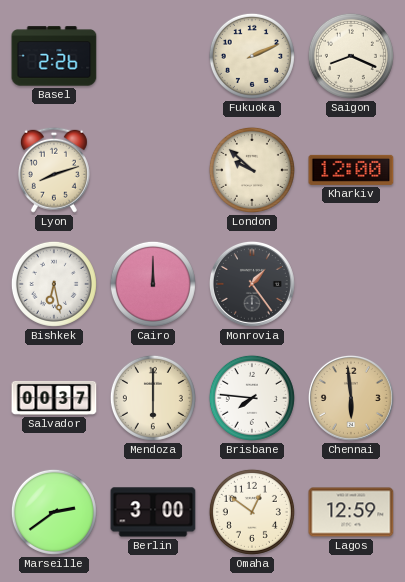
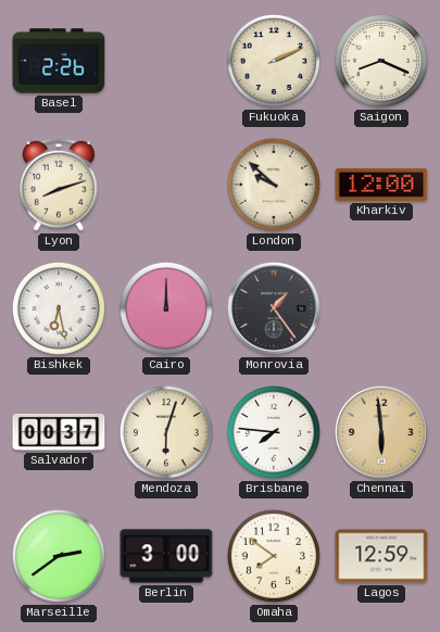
Mendoza: 6:00 -> 6:03 (166, 432)
Omaha: 12:51 -> 7:51 (274, 556)
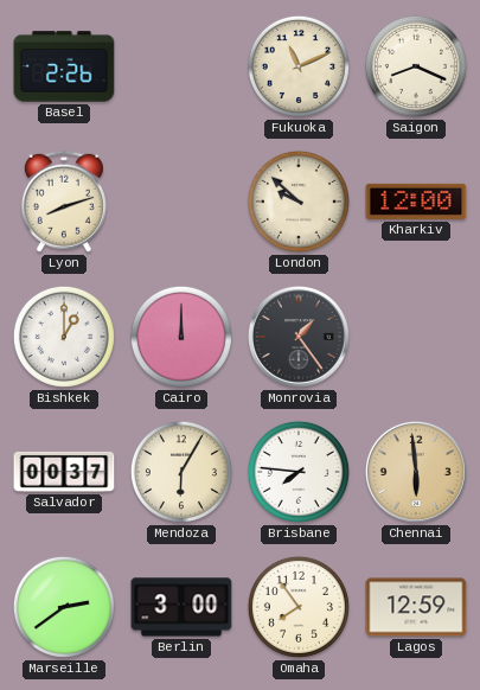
Fukuoka: 2:11 -> 11:11 (299, 66)
Bishkek: 6:28 -> 1:00 (64, 337)
Mendoza: 6:03 -> 6:05 (181, 472)
Omaha: 7:51 -> 7:54 (299, 607)
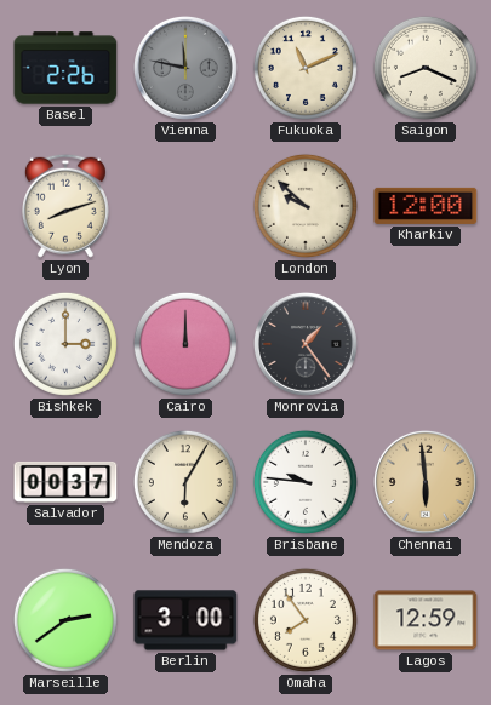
Vienna: none -> 11:47 (185, 68)
Bishkek: 1:00 -> 3:00 (65, 344)
Brisbane: 7:46 -> 9:46 (306, 482)
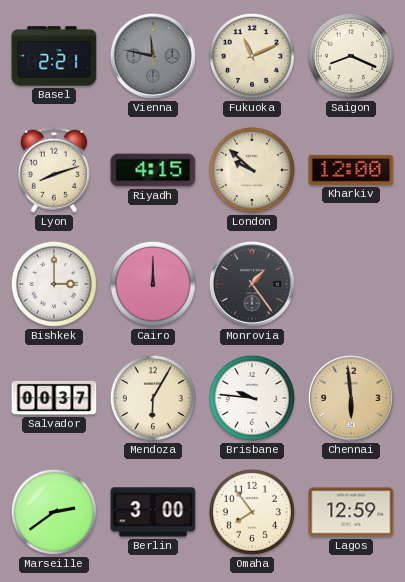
Basel: 2:26 -> 2:21 (54, 56)
Riyadh: none -> 4:15 (153, 170)
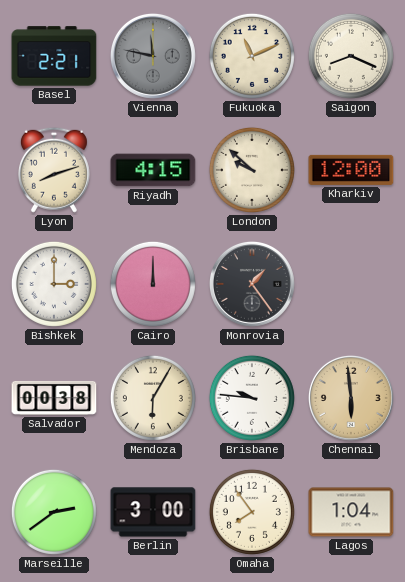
Salvador: 00:37 -> 00:38 (54, 398)
Lagos: 12:59 -> 1:04 (351, 512)
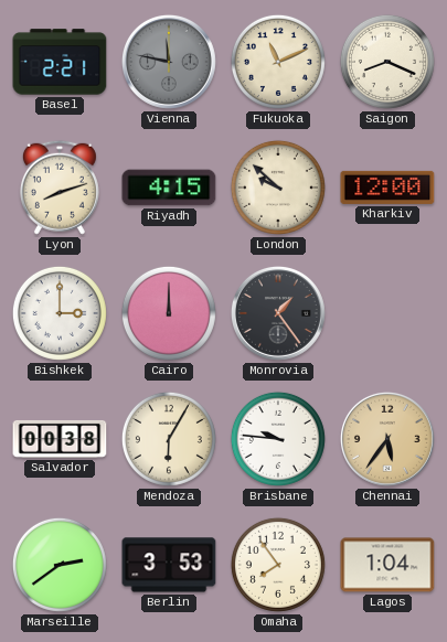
Chennai: 5:59 -> 5:36 (387, 439)
Berlin: 3:00 -> 3:53 (169, 565)
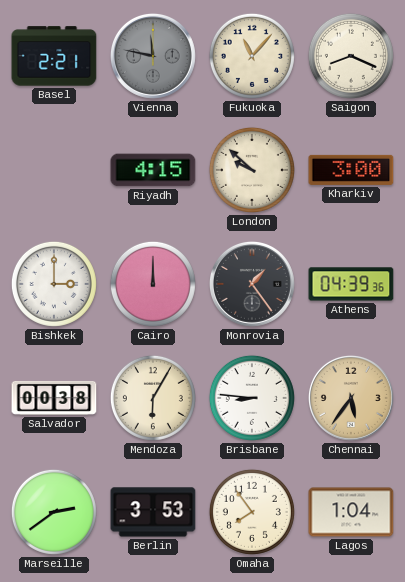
Fukuoka: 11:11 -> 11:07 (252, 56)
Lyon: 8:12 -> none (60, 188)
Kharkiv: 12:00 -> 3:00 (351, 170)
Athens: none -> 04:39 (351, 284)
Brisbane: 9:46 -> 8:46 (252, 398)
